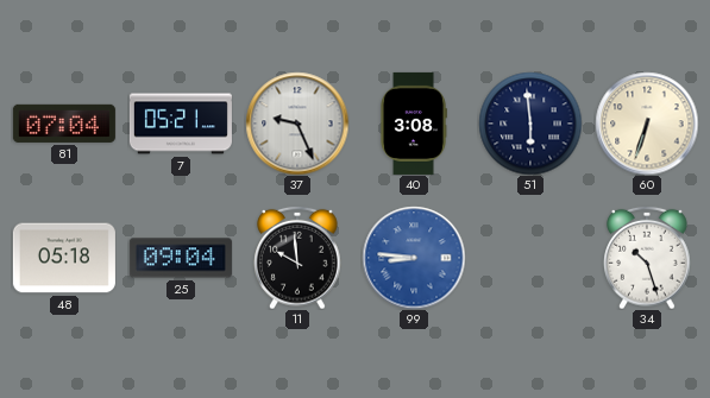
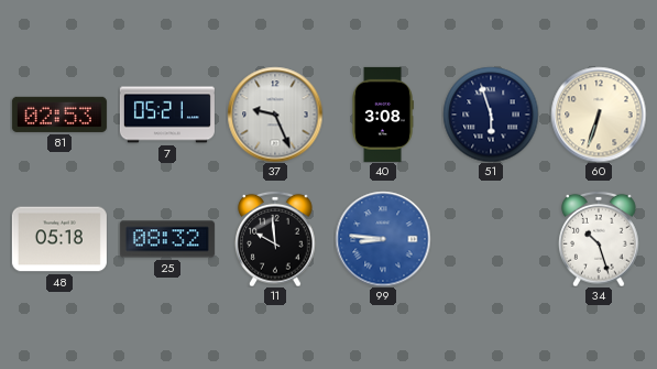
81: 07:04 -> 02:53 (59, 115)
51: 5:59 -> 5:57 (491, 115)
25: 09:04 -> 08:32 (167, 239)
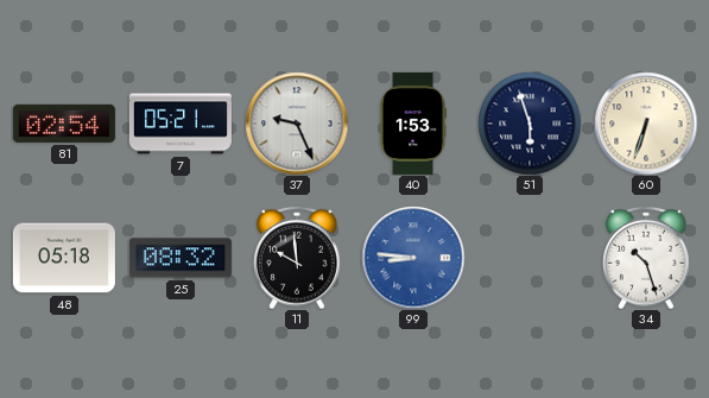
81: 02:53 -> 02:54 (64, 124)
40: 3:08 -> 1:53 (413, 124)
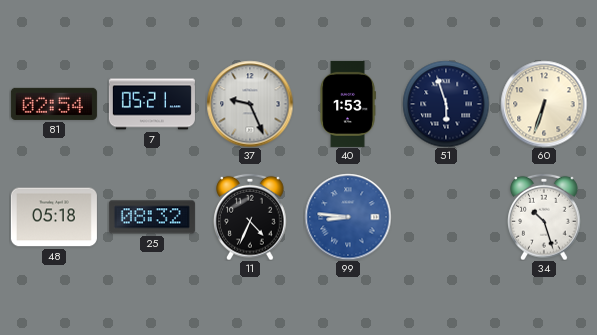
11: 9:59 -> 4:34 (250, 217)
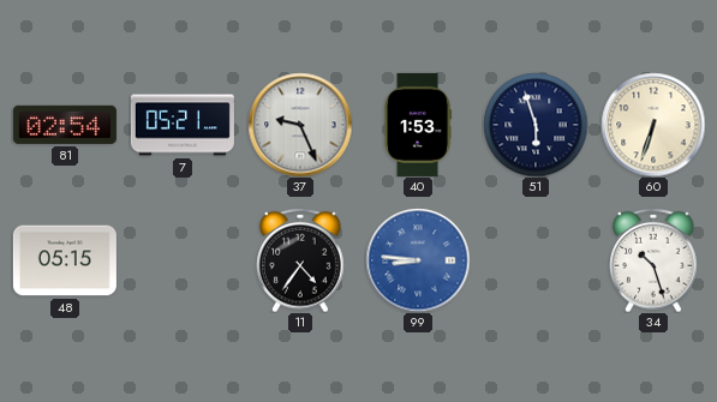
48: 05:18 -> 05:15 (65, 260)
25: 08:32 -> none (152, 217)
11: 4:34 -> 4:36 (300, 260)
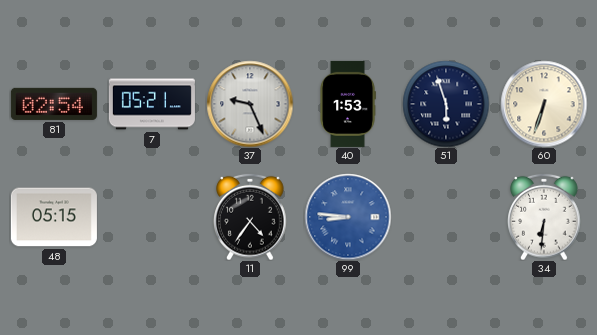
34: 10:27 -> 6:31 (544, 217)
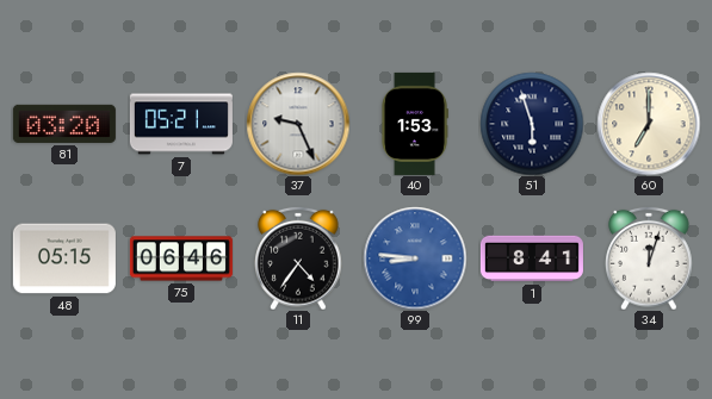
81: 02:54 -> 03:20 (64, 124)
60: 6:33 -> 7:00 (649, 124)
75: none -> 06:46 (181, 258)
1: none -> 8:41 (532, 258)
34: 6:31 -> 12:03 (649, 258)
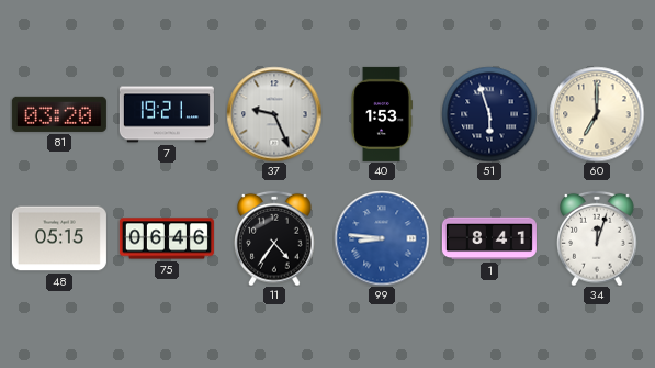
7: 05:21 -> 19:21 (167, 114)
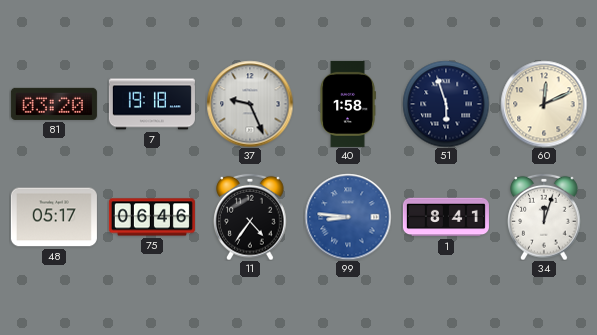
7: 19:21 -> 19:18 (152, 104)
40: 1:53 -> 1:58 (348, 104)
60: 7:00 -> 12:11 (544, 104)
48: 05:15 -> 05:17 (54, 217)
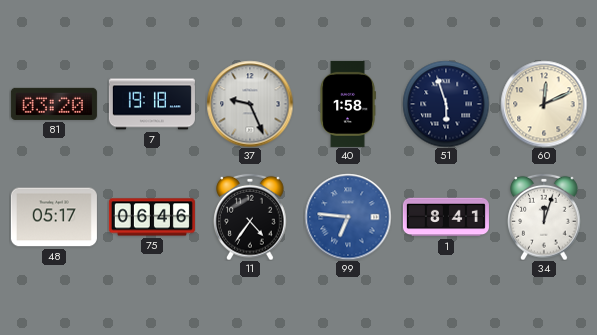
99: 8:46 -> 6:46 (348, 217)
